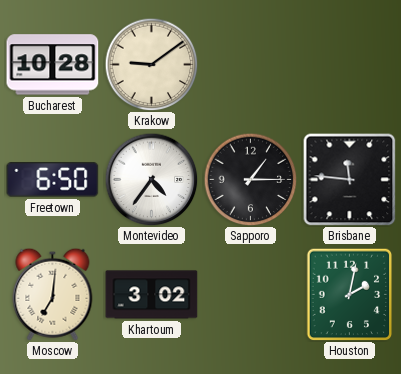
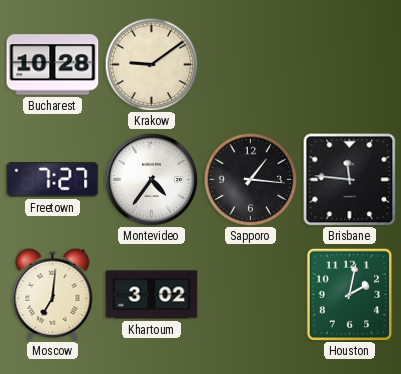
Freetown: 6:50 -> 7:27 (53, 180)
Sapporo: 1:15 -> 1:16 (250, 179)
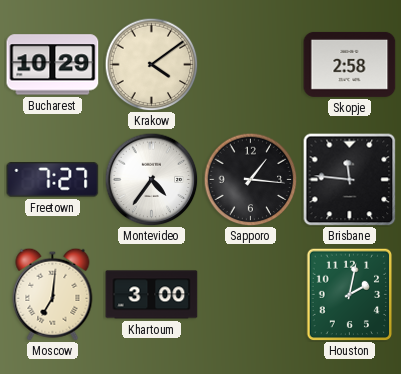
Bucharest: 10:28 -> 10:29 (53, 65)
Krakow: 9:09 -> 4:09 (151, 64)
Skopje: none -> 2:58 (350, 64)
Khartoum: 3:02 -> 3:00 (152, 295)
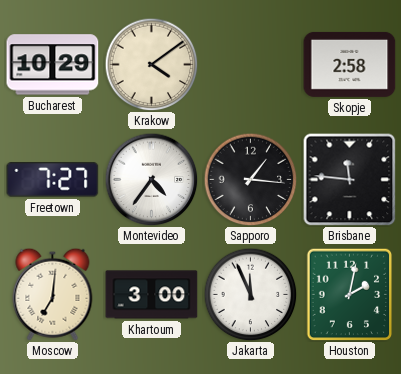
Jakarta: none -> 11:56 (250, 294)
